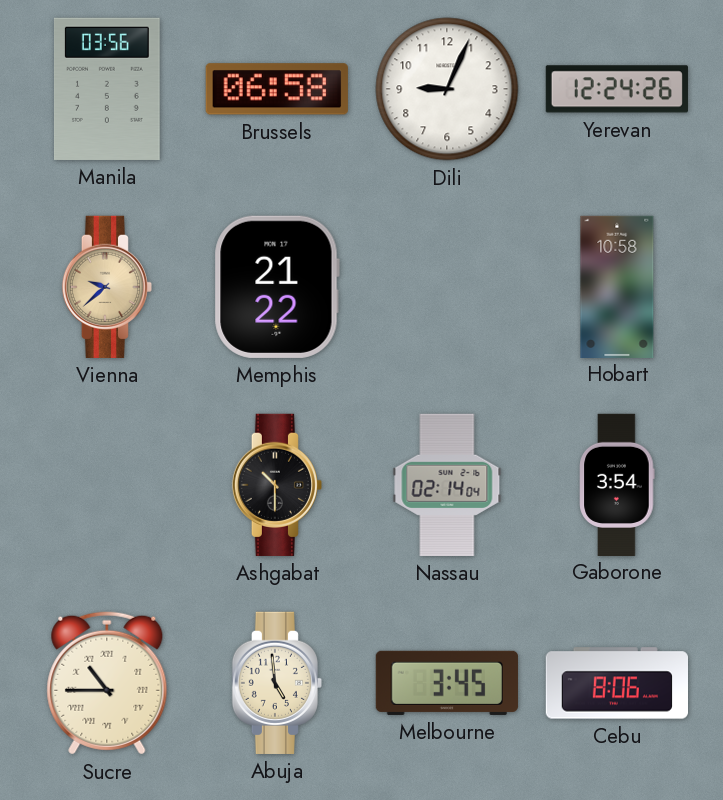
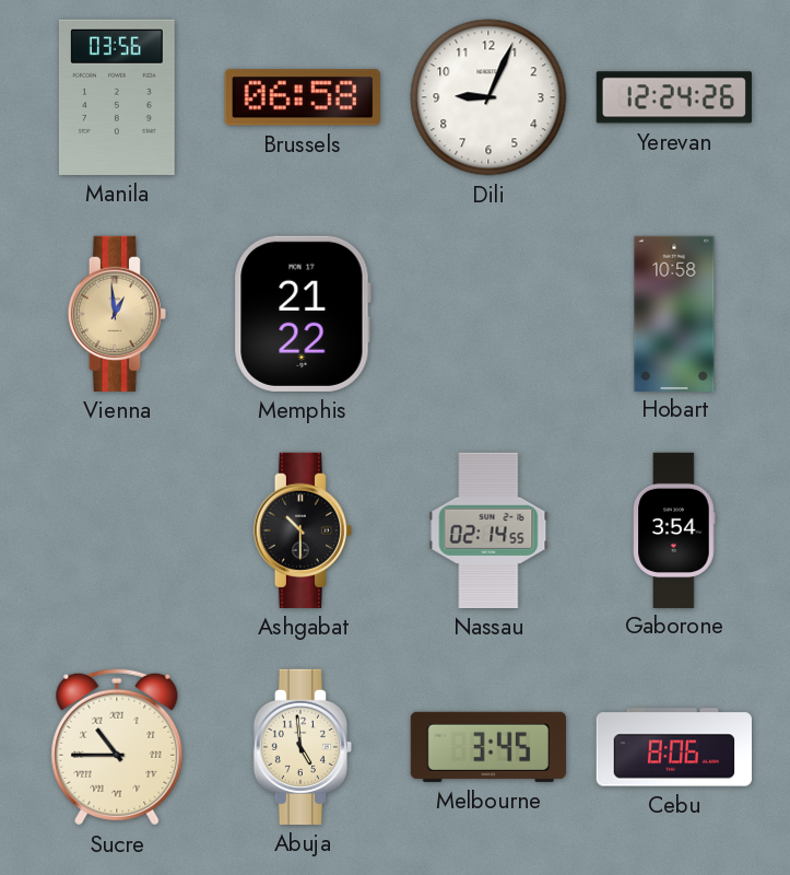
Vienna: 9:38 -> 12:59 (116, 314)
Nassau: 02:14:04 -> 02:14:55 (488, 530)
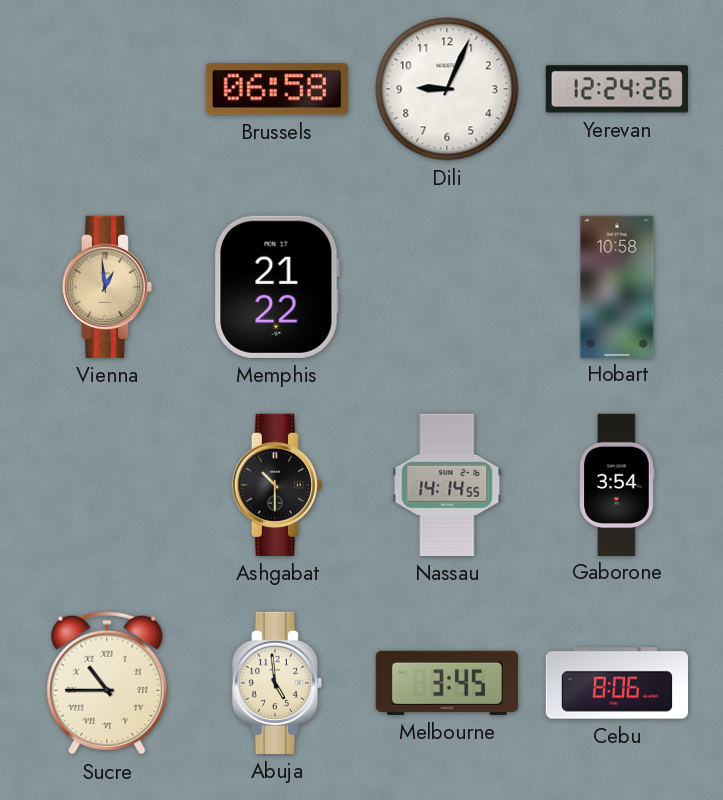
Manila: 03:56 -> none (118, 97)
Nassau: 02:14 -> 14:14 (447, 485)
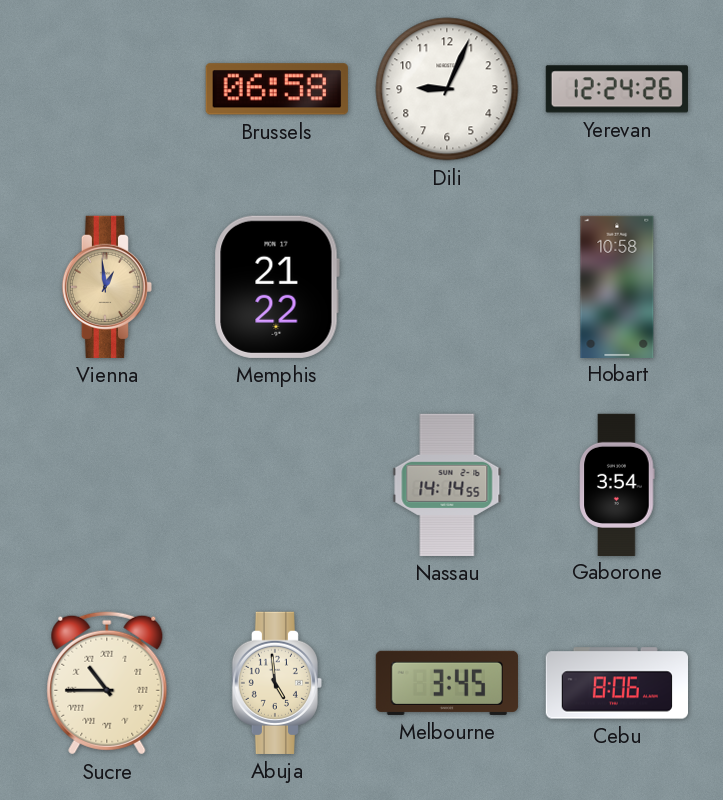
Ashgabat: 10:30 -> none (276, 485)
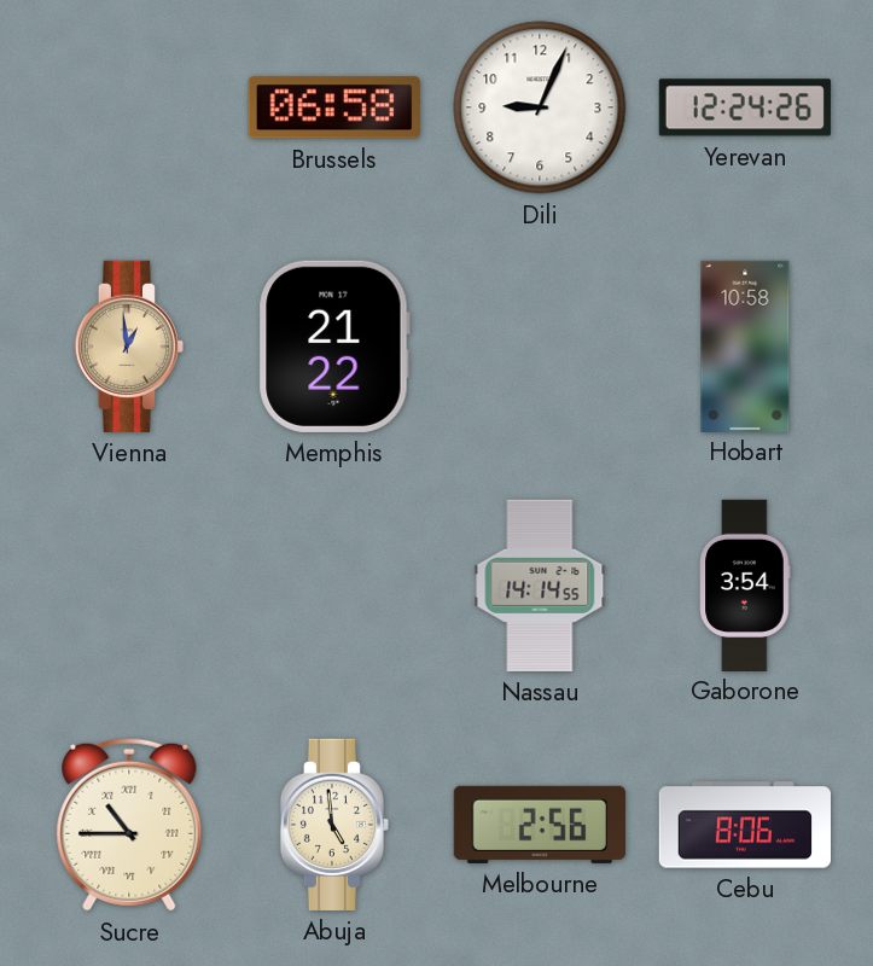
Melbourne: 3:45 -> 2:56 (540, 825)
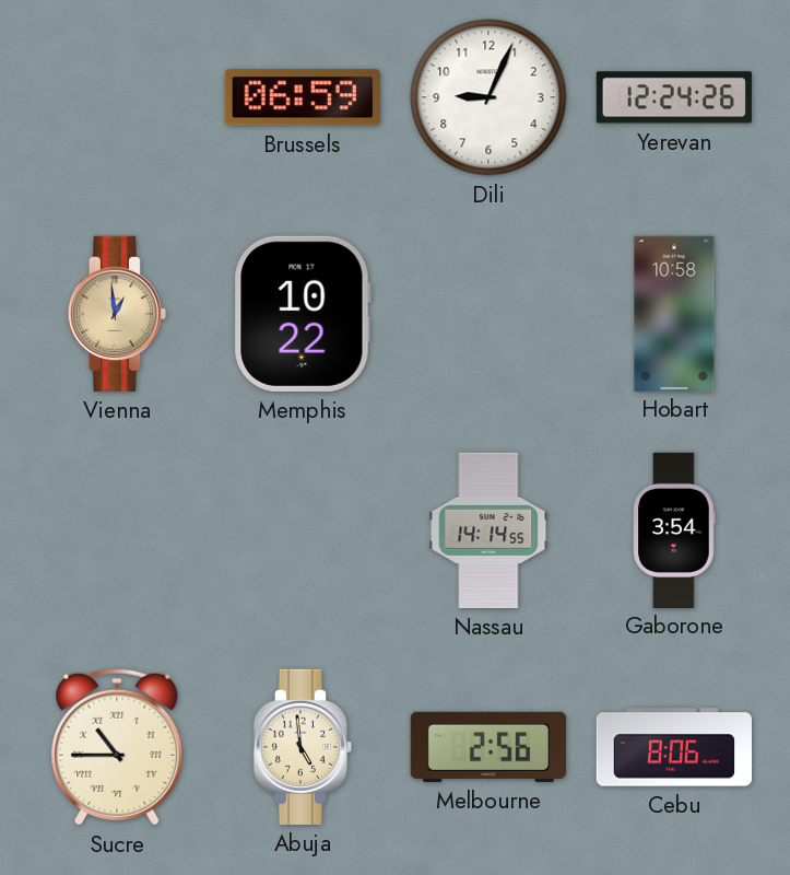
Brussels: 06:58 -> 06:59 (303, 97)
Memphis: 21:22 -> 10:22 (303, 314)
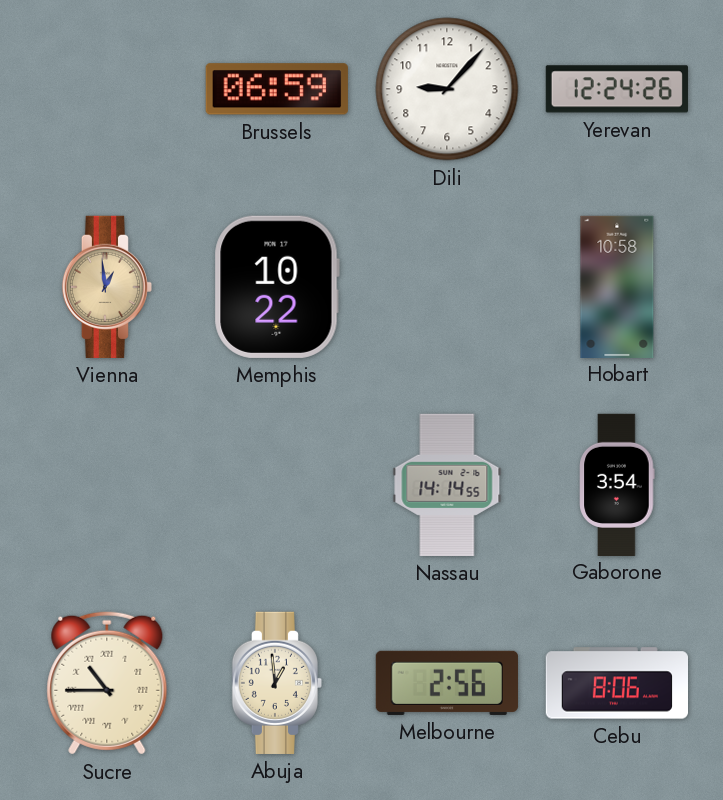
Dili: 9:04 -> 9:07 (447, 89)
Abuja: 4:59 -> 12:59 (276, 683)
